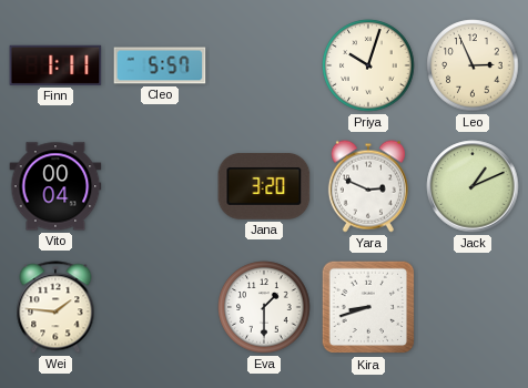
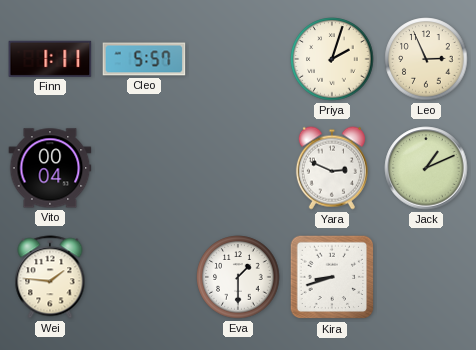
Priya: 10:03 -> 2:03 (332, 59)
Jana: 3:20 -> none (264, 187)
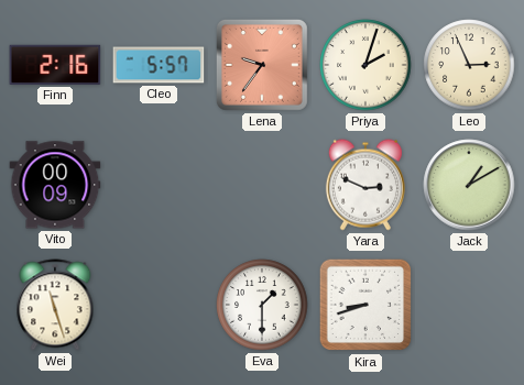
Finn: 1:11 -> 2:16 (55, 65)
Lena: none -> 9:36 (262, 65)
Vito: 00:04 -> 00:09 (55, 185)
Jack: 1:11 -> 1:10 (469, 185)
Wei: 1:46 -> 11:27 (55, 305)
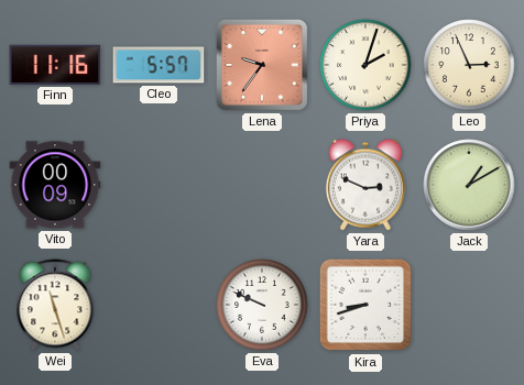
Finn: 2:16 -> 11:16 (55, 65)
Eva: 1:30 -> 9:49 (262, 305)
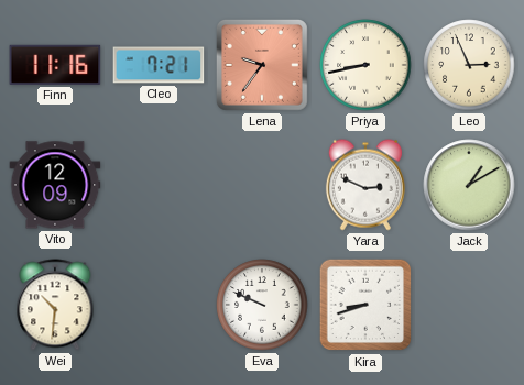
Cleo: 5:57 -> 7:21 (159, 65)
Priya: 2:03 -> 8:43 (365, 65)
Vito: 00:09 -> 12:09 (55, 185)
Wei: 11:27 -> 10:31 (55, 305)
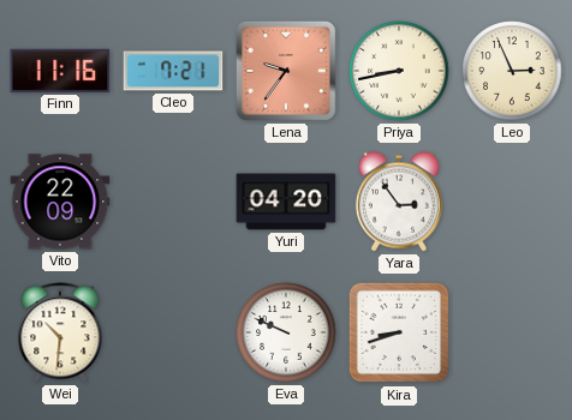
Vito: 12:09 -> 22:09 (60, 202)
Yuri: none -> 04:20 (286, 202)
Yara: 2:49 -> 2:54 (399, 202)
Jack: 1:10 -> none (469, 185)
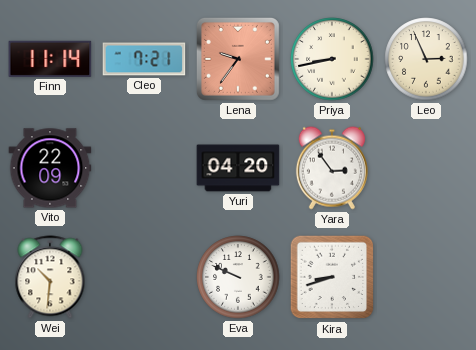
Finn: 11:16 -> 11:14 (50, 59)
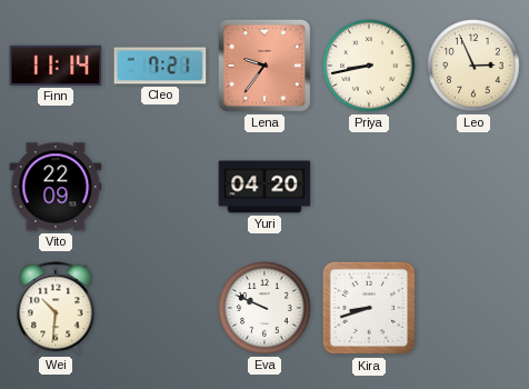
Yara: 2:54 -> none (332, 168)
